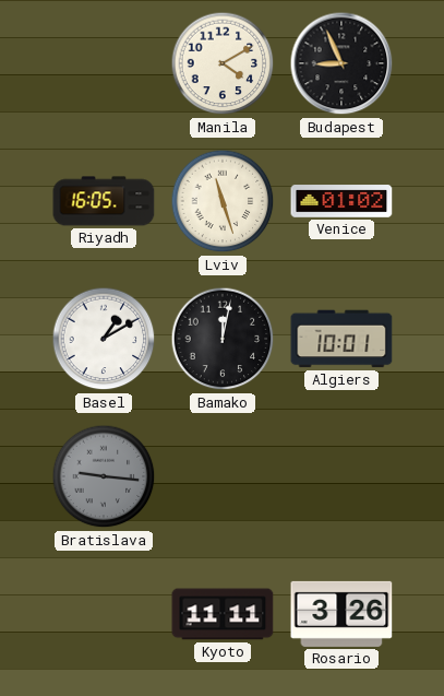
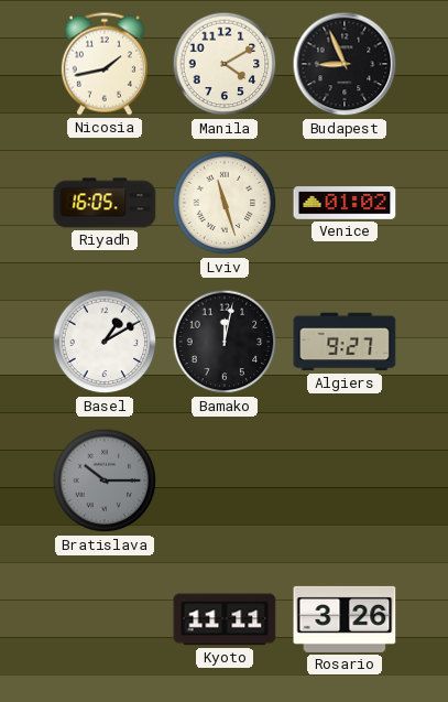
Nicosia: none -> 1:43 (105, 64)
Algiers: 10:01 -> 9:27 (345, 342)
Bratislava: 9:16 -> 10:15 (105, 480)
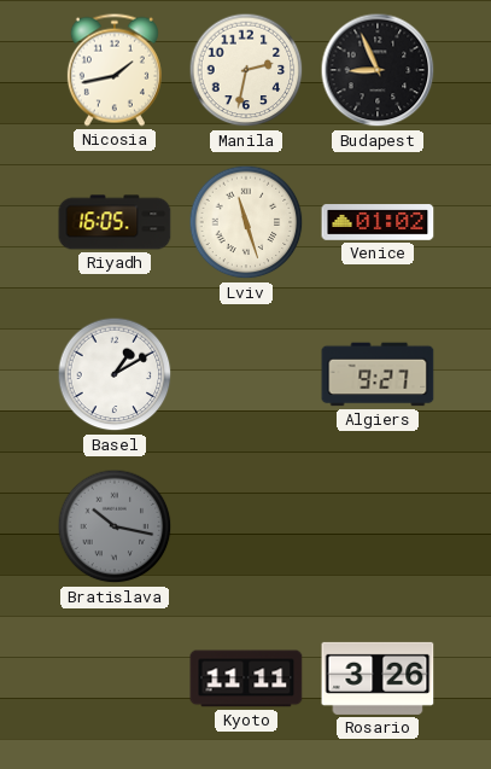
Manila: 4:10 -> 2:32 (246, 70)
Bamako: 12:02 -> none (225, 342)
Bratislava: 10:15 -> 10:17 (115, 526)
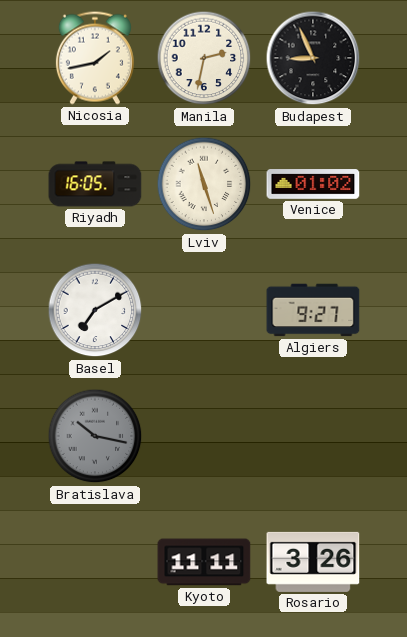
Basel: 1:10 -> 7:10 (95, 310)
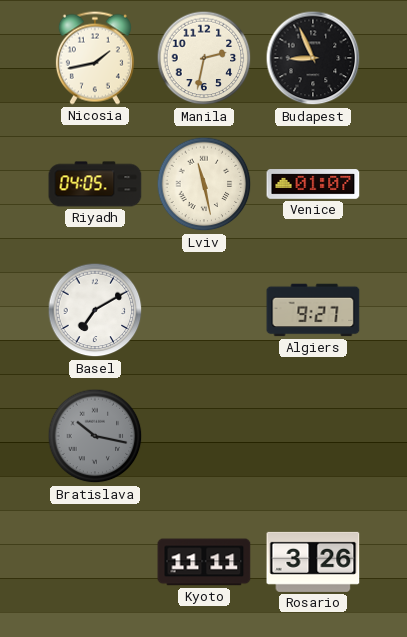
Riyadh: 16:05 -> 04:05 (95, 184)
Lviv: 11:27 -> 11:28 (204, 184)
Venice: 01:02 -> 01:07 (313, 184)
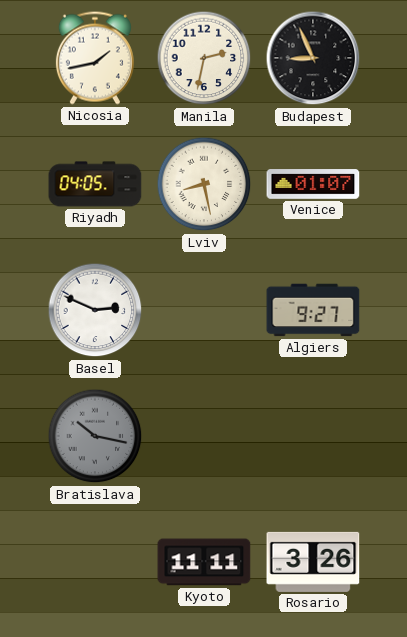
Lviv: 11:28 -> 8:28 (204, 184)
Basel: 7:10 -> 2:49 (95, 310)
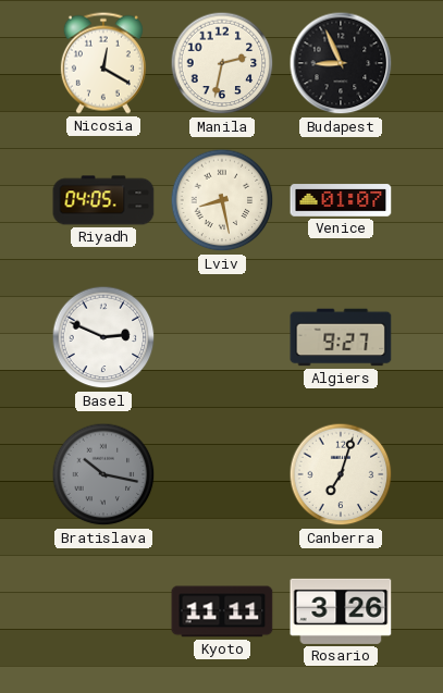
Nicosia: 1:43 -> 12:20 (103, 63)
Canberra: none -> 7:03 (341, 474)
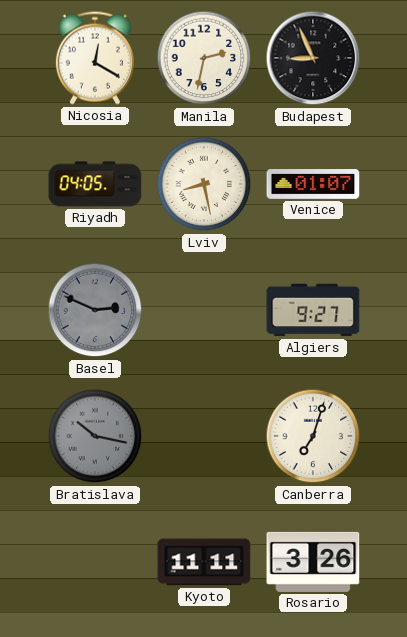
Basel dial: white -> grey (95, 310)
